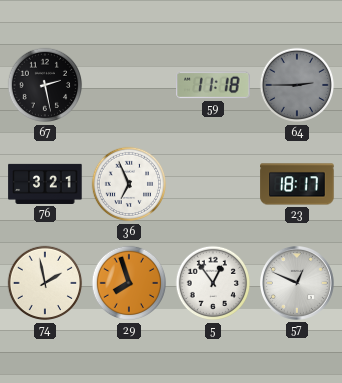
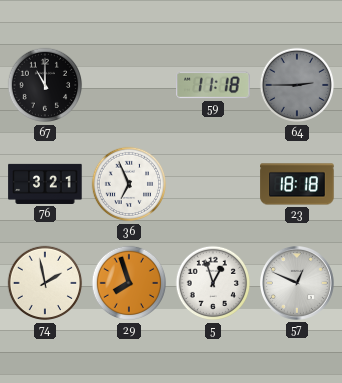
67: 2:28 -> 11:00 (45, 85)
23: 18:17 -> 18:18 (297, 184)
5: 12:54 -> 12:57 (213, 283)
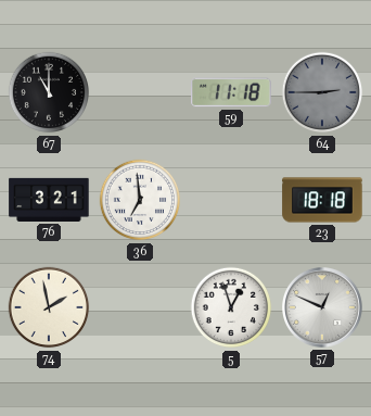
36: 6:56 -> 6:59 (140, 200)
29: 7:57 -> none (129, 283)
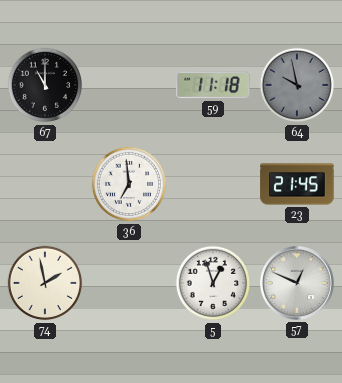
64: 2:45 -> 9:58 (297, 85)
76: 3:21 -> none (49, 200)
23: 18:18 -> 21:45 (297, 184)
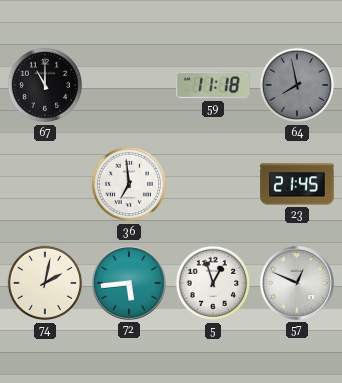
64: 9:58 -> 7:58 (297, 85)
74: 1:58 -> 2:02 (45, 283)
72: none -> 5:44 (130, 284)
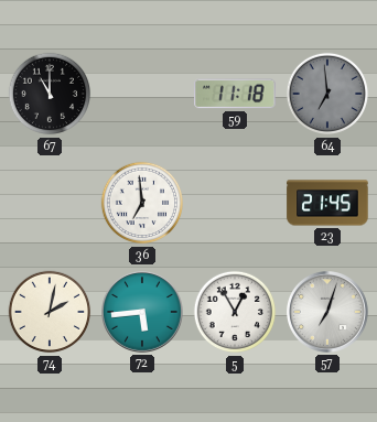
64: 7:58 -> 6:59 (327, 94)
5: 12:57 -> 12:55 (235, 312)
57: 12:49 -> 7:03 (328, 313)
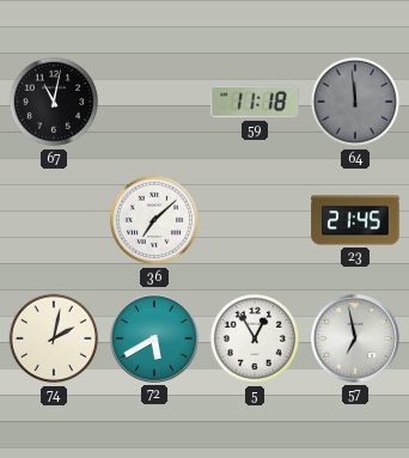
67: 11:00 -> 11:02 (54, 102)
64: 6:59 -> 11:59 (355, 102)
36: 6:59 -> 7:08 (154, 220)
72: 5:44 -> 5:40 (155, 340)
57: 7:03 -> 6:58 (356, 340)
